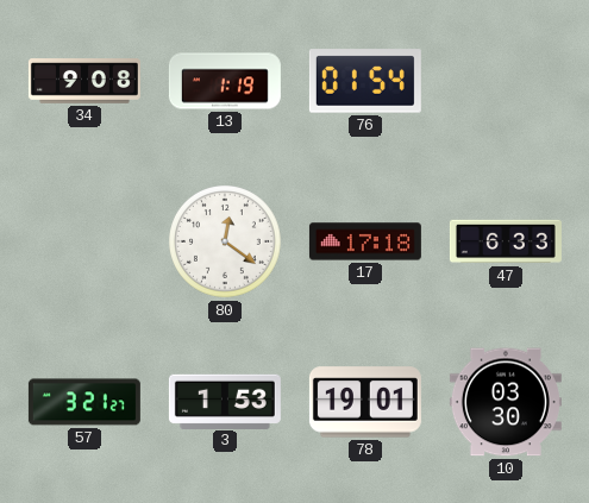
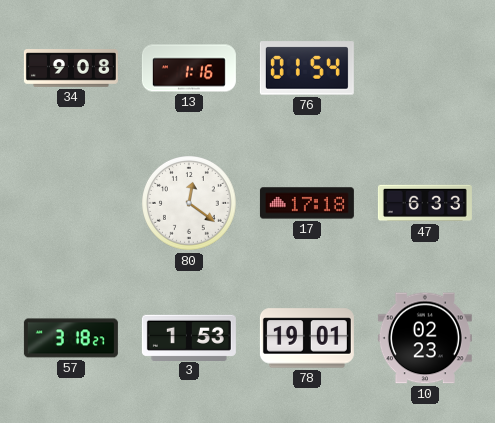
13: 1:19 -> 1:16 (189, 68)
57: 3:21 -> 3:18 (71, 338)
10: 03:30 -> 02:23 (425, 338)
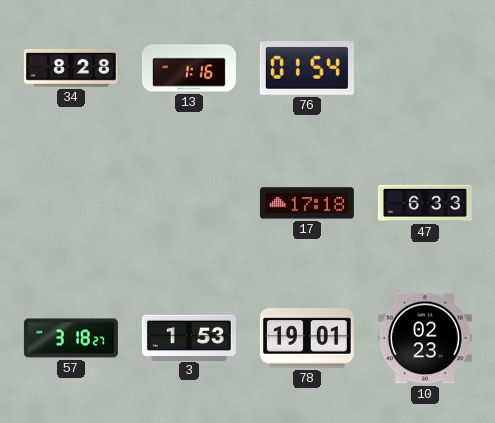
34: 9:08 -> 8:28 (71, 68)
80: 12:21 -> none (190, 204)
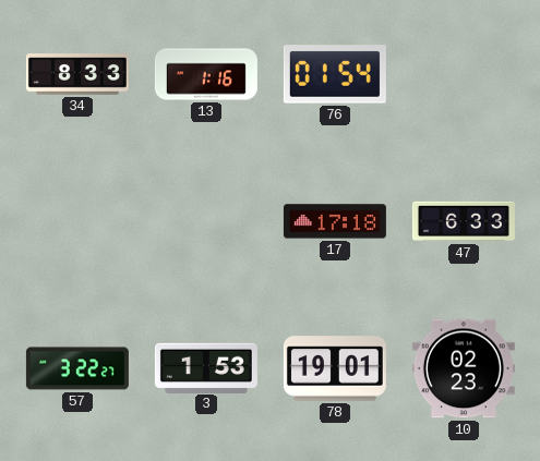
34: 8:28 -> 8:33 (77, 74)
57: 3:18 -> 3:22 (77, 368)
